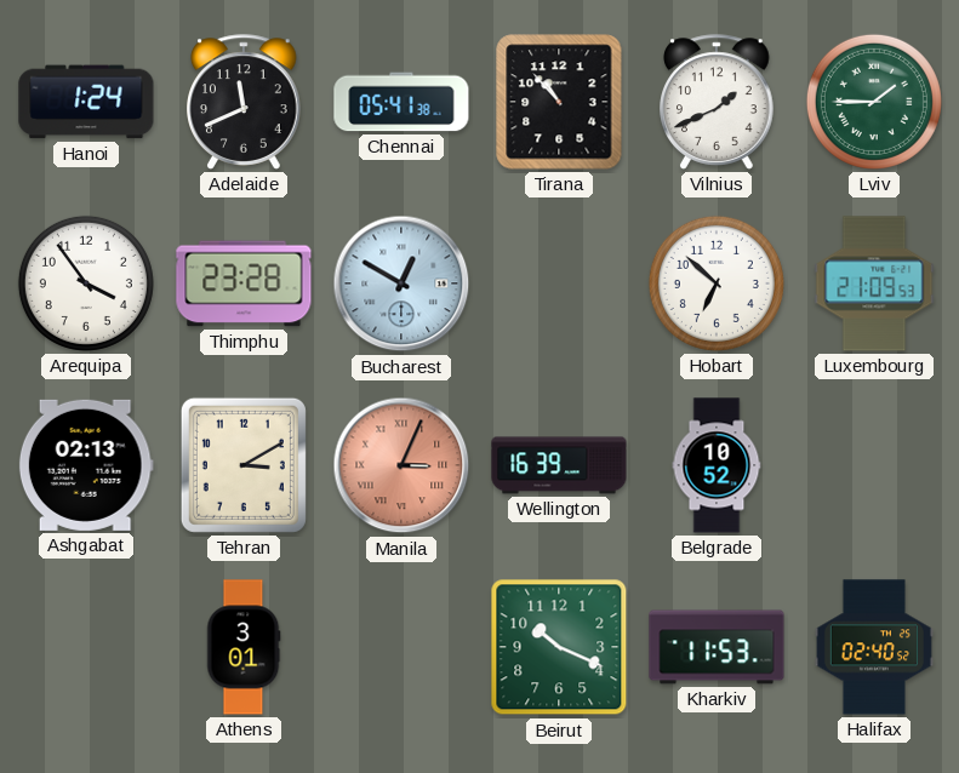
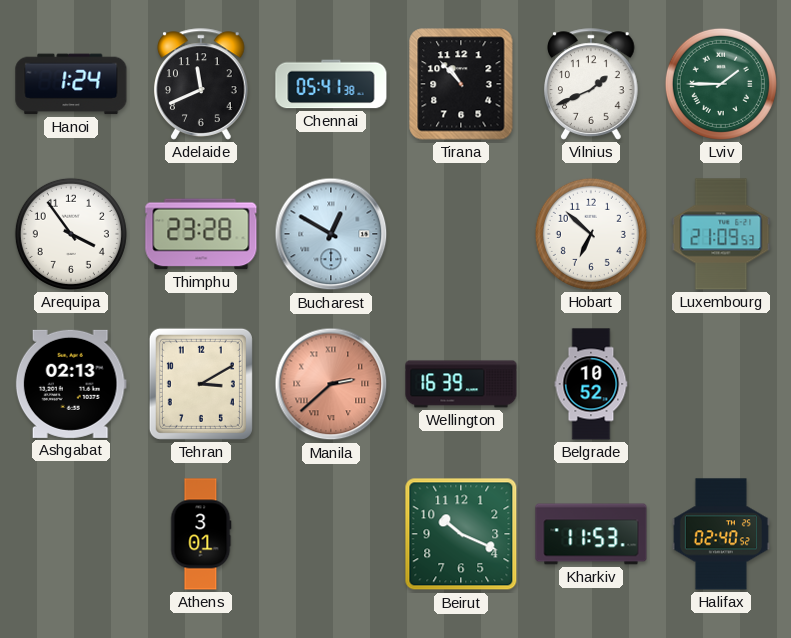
Manila: 3:04 -> 2:38 (331, 384)
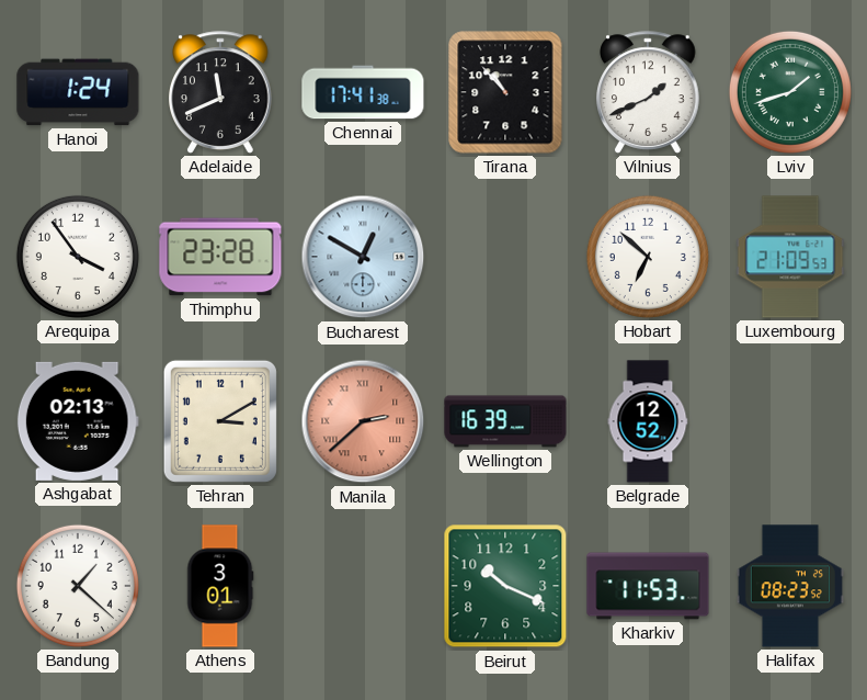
Chennai: 05:41 -> 17:41 (363, 92)
Lviv: 1:45 -> 1:42 (790, 92)
Belgrade: 10:52 -> 12:52 (648, 421)
Bandung: none -> 1:22 (78, 586)
Halifax: 02:40 -> 08:23 (790, 586)
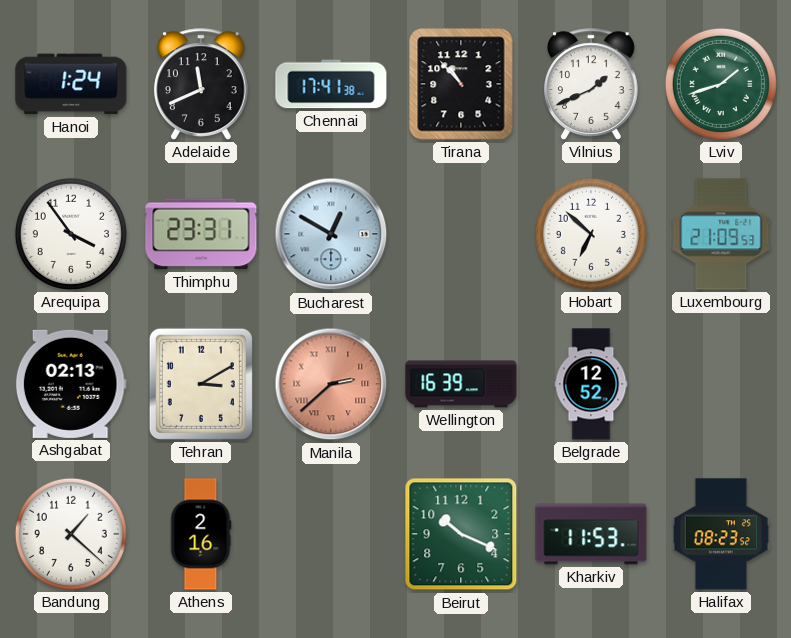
Thimphu: 23:28 -> 23:31 (201, 234)
Athens: 3:01 -> 2:16 (201, 534)
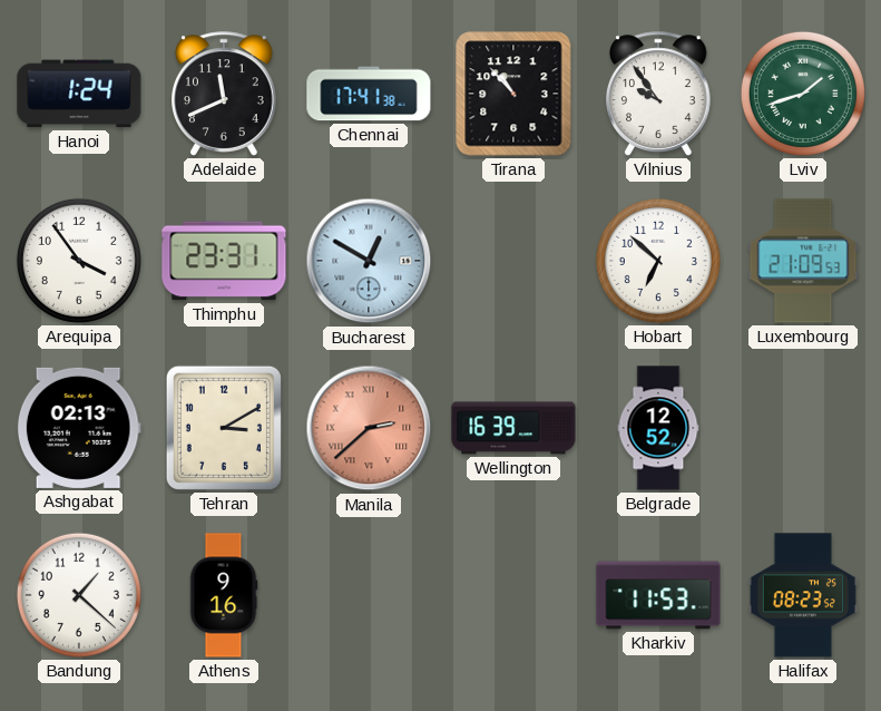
Vilnius: 1:41 -> 9:54 (659, 94)
Athens: 2:16 -> 9:16 (224, 595)
Beirut: 10:19 -> none (461, 534)
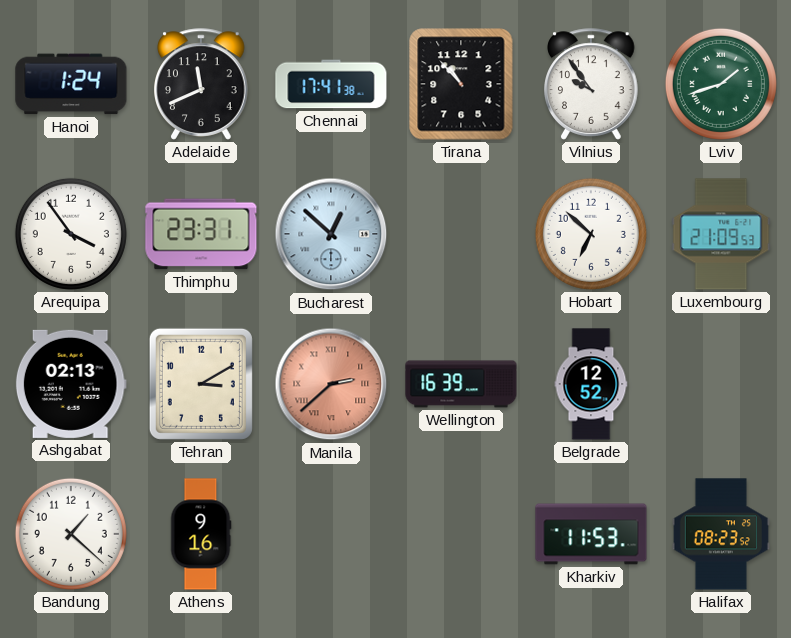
Bucharest: 12:50 -> 12:52 (331, 234)
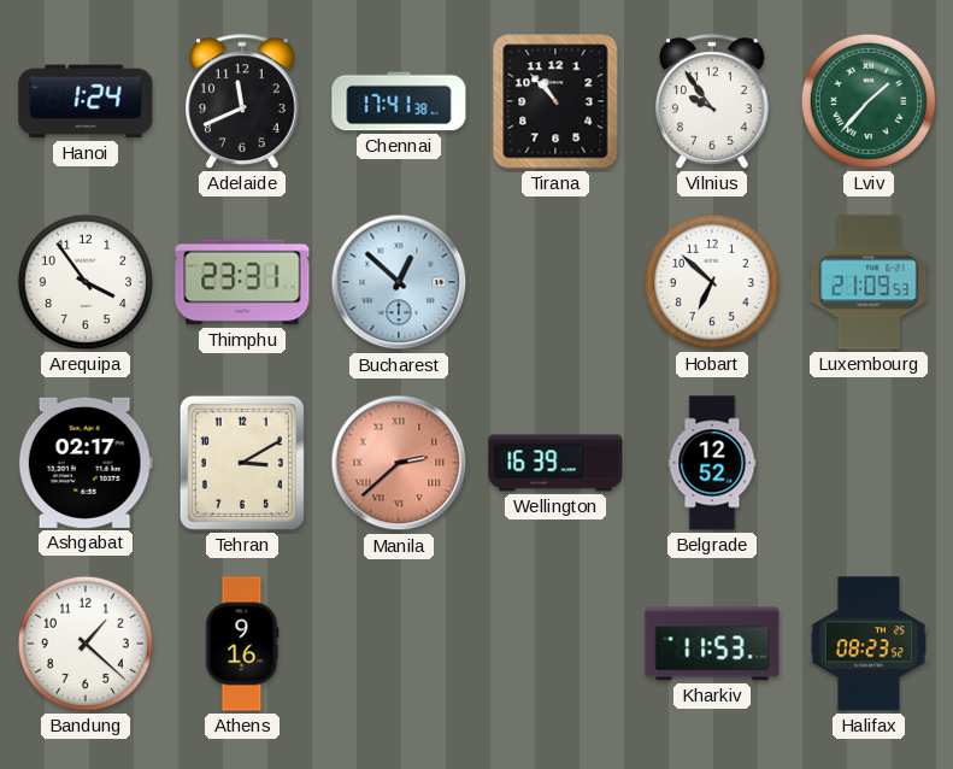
Lviv: 1:42 -> 1:37 (869, 101)
Ashgabat: 02:13 -> 02:17 (86, 463)
